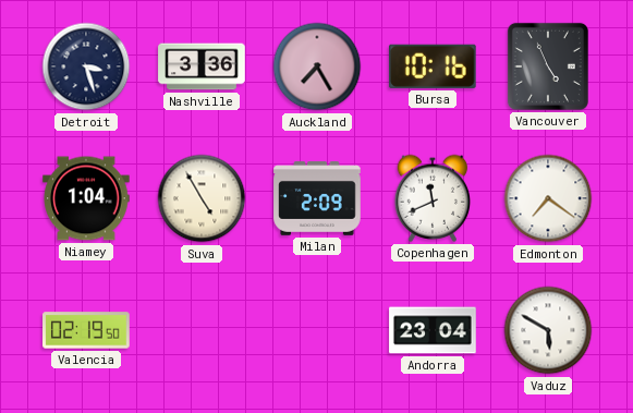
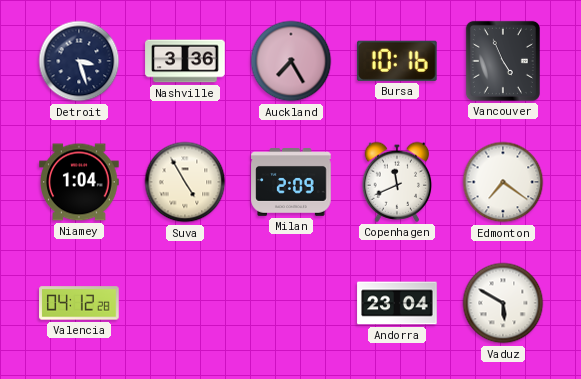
Valencia: 02:19 -> 04:12 (79, 303)
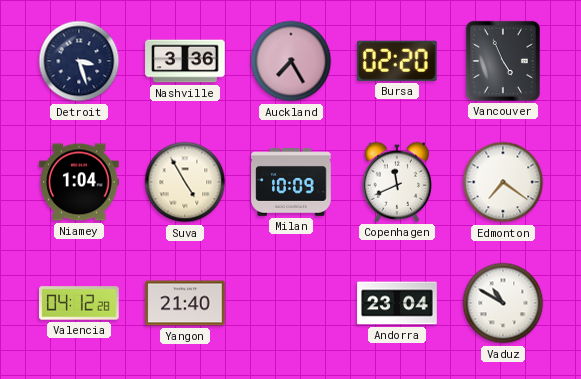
Bursa: 10:16 -> 02:20 (397, 61)
Milan: 2:09 -> 10:09 (291, 183)
Yangon: none -> 21:40 (185, 303)
Vaduz: 5:50 -> 10:50 (503, 303)
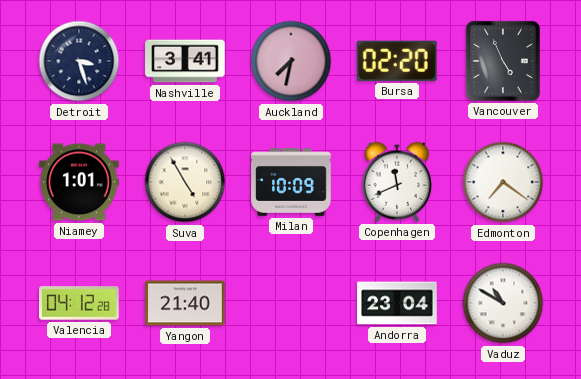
Nashville: 3:36 -> 3:41 (185, 61)
Auckland: 7:25 -> 7:32 (291, 61)
Niamey: 1:04 -> 1:01 (79, 182)
